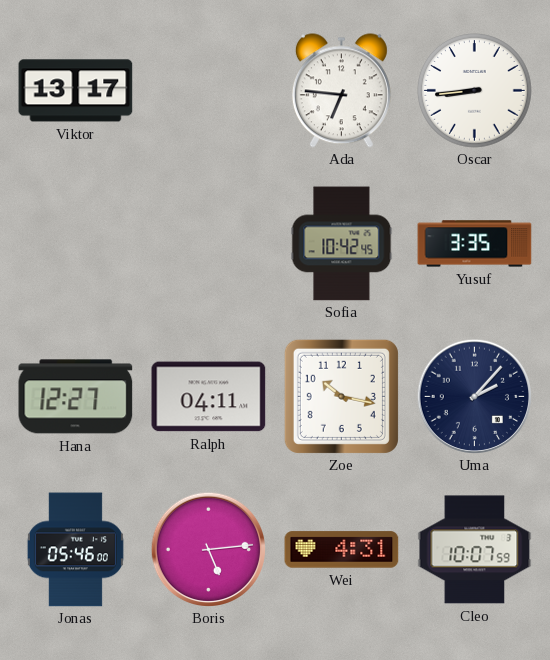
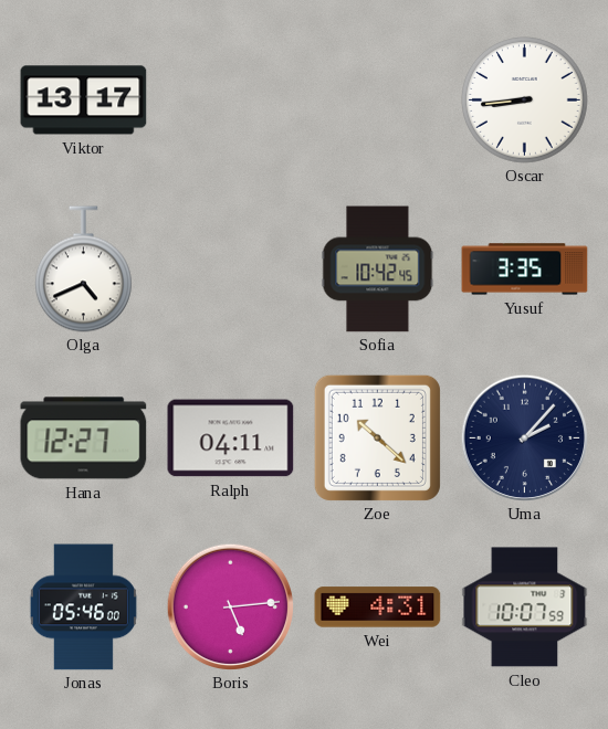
Ada: 6:46 -> none (341, 91)
Olga: none -> 4:41 (83, 270)
Zoe: 10:17 -> 10:22 (377, 437)
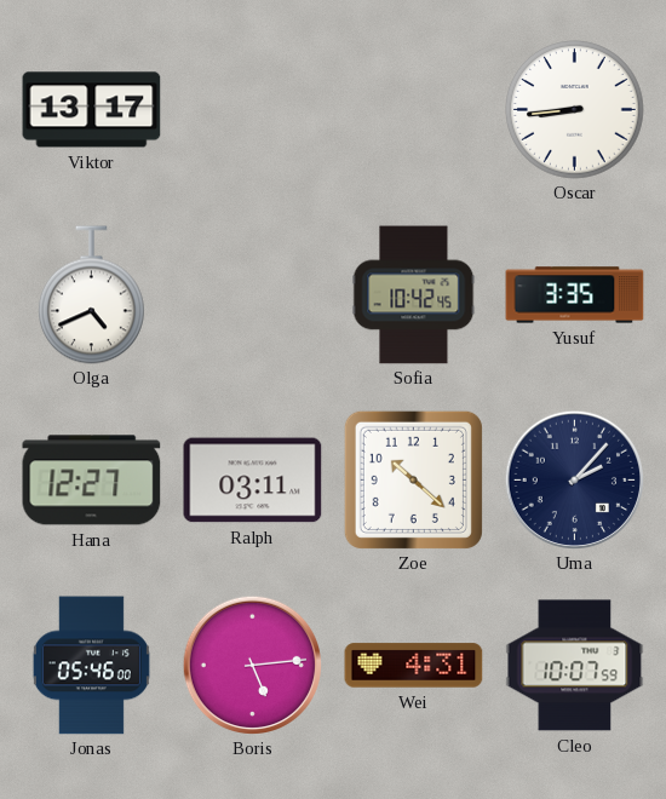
Ralph: 04:11 -> 03:11 (253, 481)
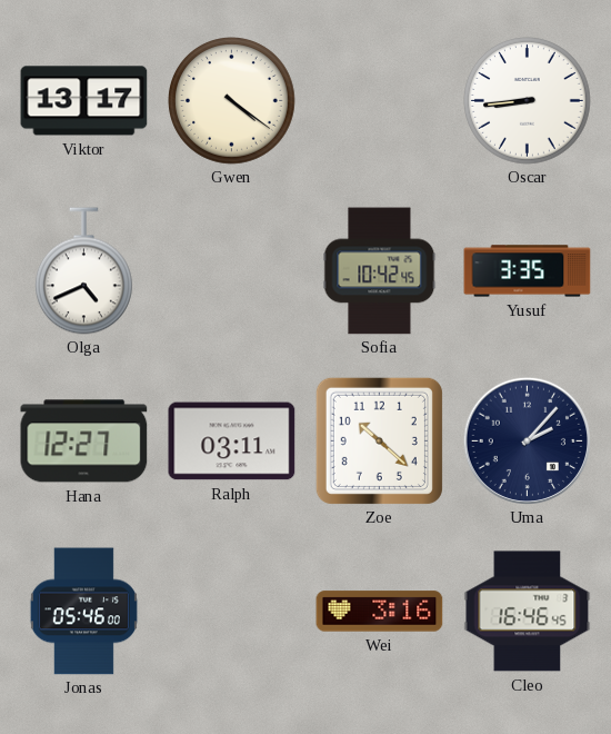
Gwen: none -> 4:21 (232, 101)
Boris: 5:14 -> none (252, 665)
Wei: 4:31 -> 3:16 (380, 612)
Cleo: 10:07 -> 16:46 (528, 612)
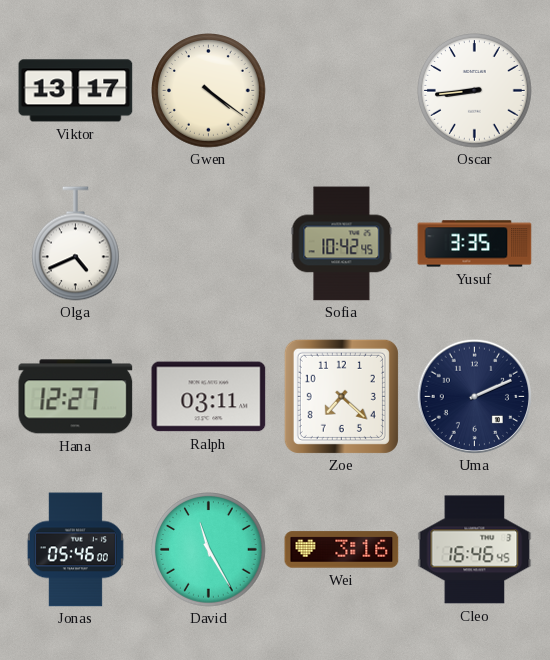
Zoe: 10:22 -> 7:22 (341, 396)
Uma: 2:07 -> 2:11 (474, 396)
David: none -> 11:25 (209, 550)
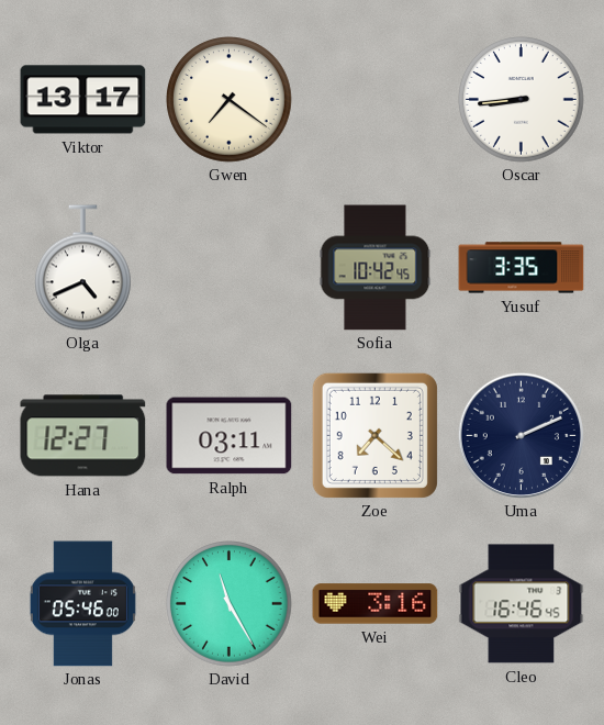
Gwen: 4:21 -> 7:21 (230, 100)
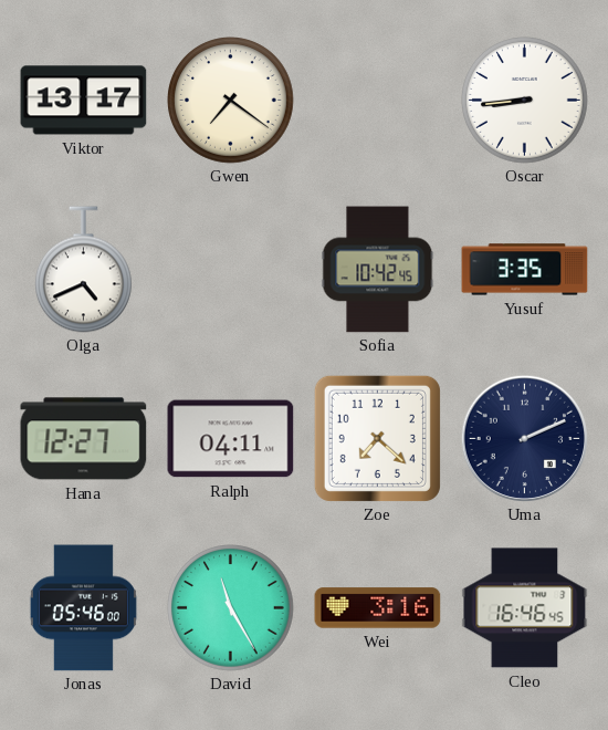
Ralph: 03:11 -> 04:11 (231, 439)
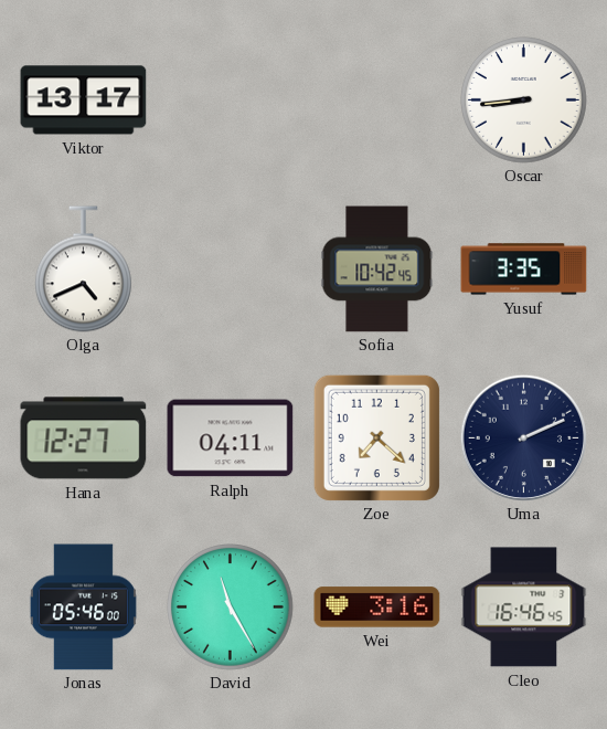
Gwen: 7:21 -> none (231, 101)
